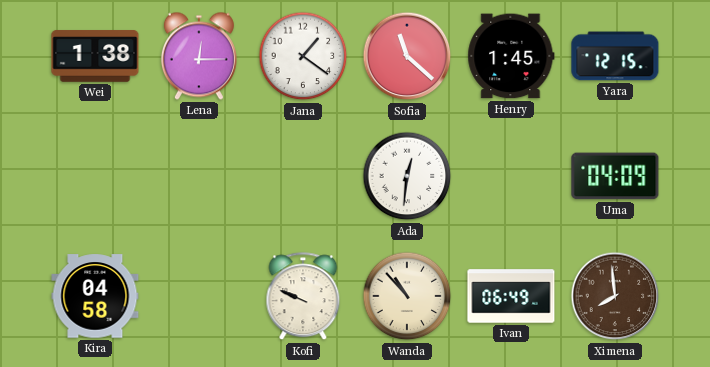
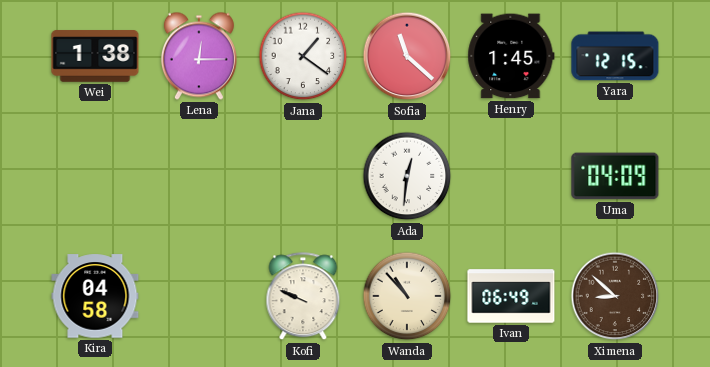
Ximena: 7:59 -> 8:52 (615, 296)
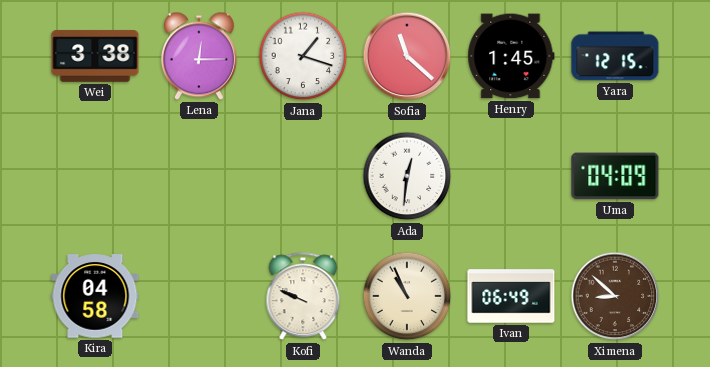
Wei: 1:38 -> 3:38 (95, 56)
Jana: 1:21 -> 1:18 (303, 56)
Wanda: 10:53 -> 10:56 (407, 296)
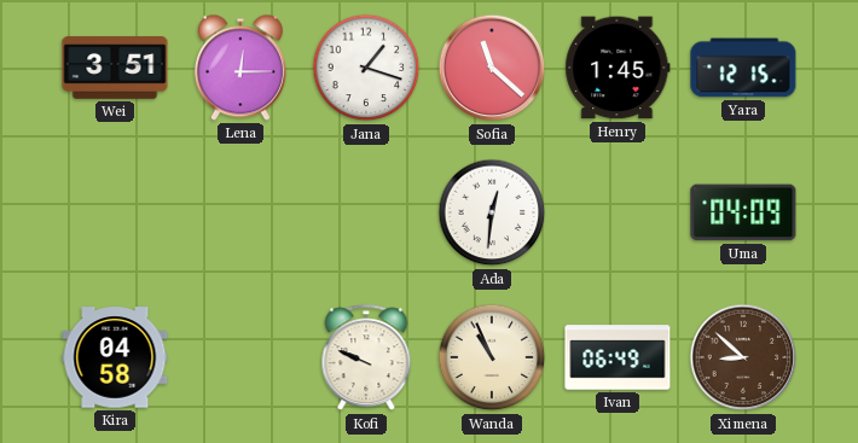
Wei: 3:38 -> 3:51 (115, 68)
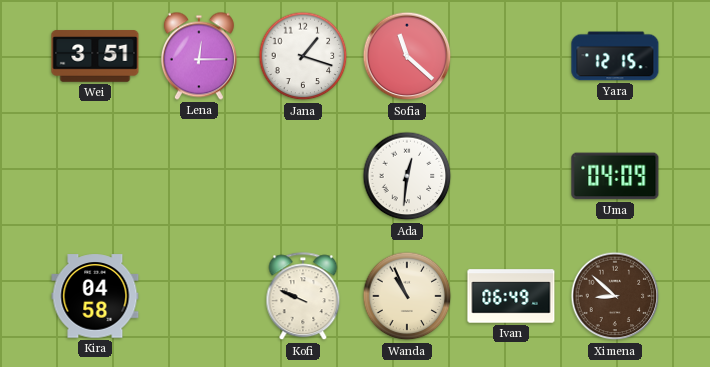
Henry: 1:45 -> none (618, 68)
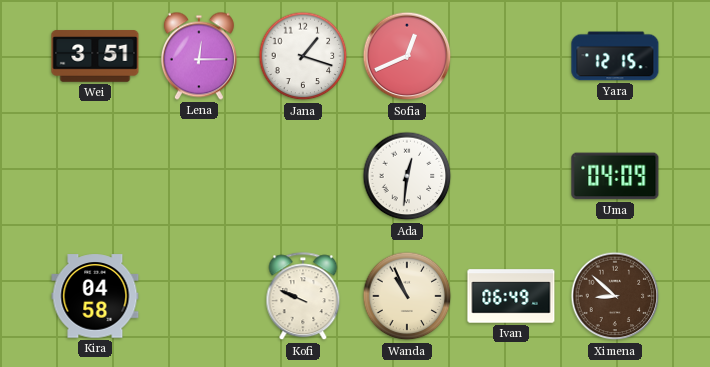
Sofia: 11:22 -> 12:41 (407, 56)
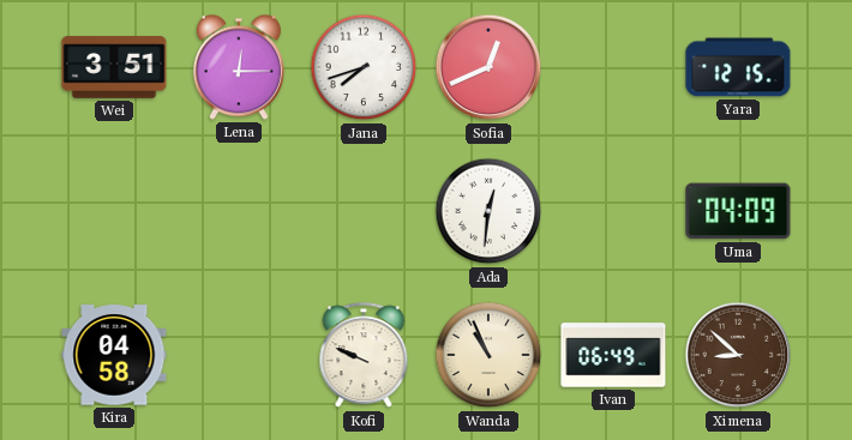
Jana: 1:18 -> 7:42 (364, 67)
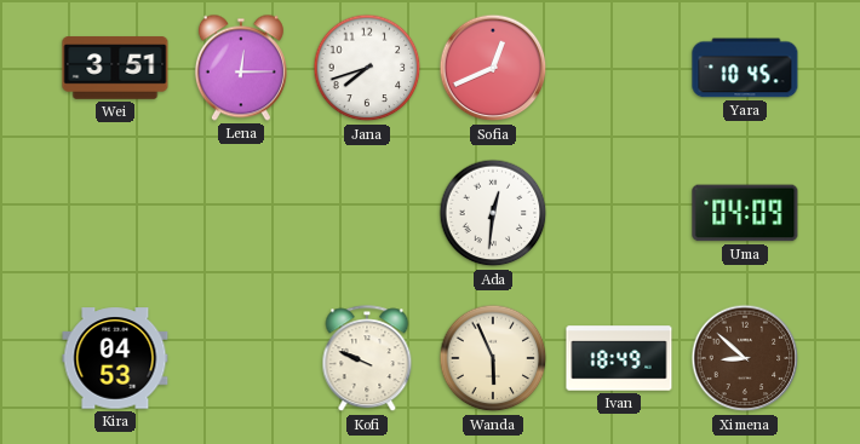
Yara: 12:15 -> 10:45 (745, 68)
Kira: 04:58 -> 04:53 (115, 358)
Wanda: 10:56 -> 5:56 (493, 358)
Ivan: 06:49 -> 18:49 (619, 358)
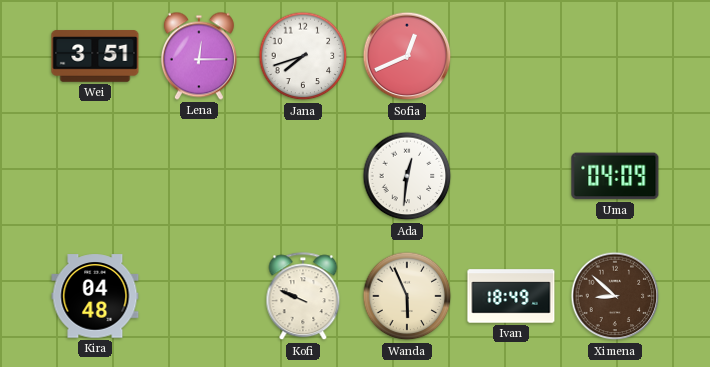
Yara: 10:45 -> none (745, 68)
Kira: 04:53 -> 04:48 (95, 296)
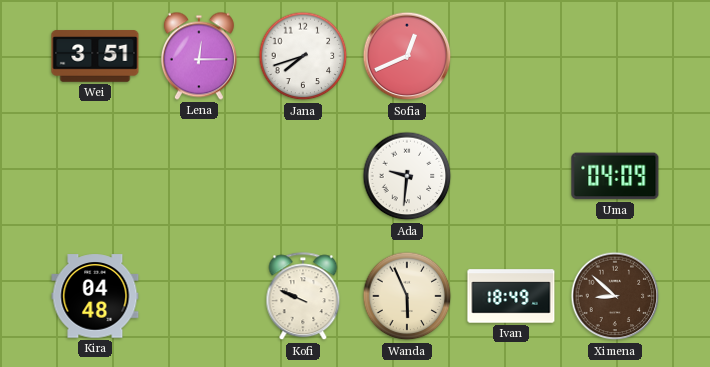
Ada: 12:31 -> 9:31 (407, 176)
